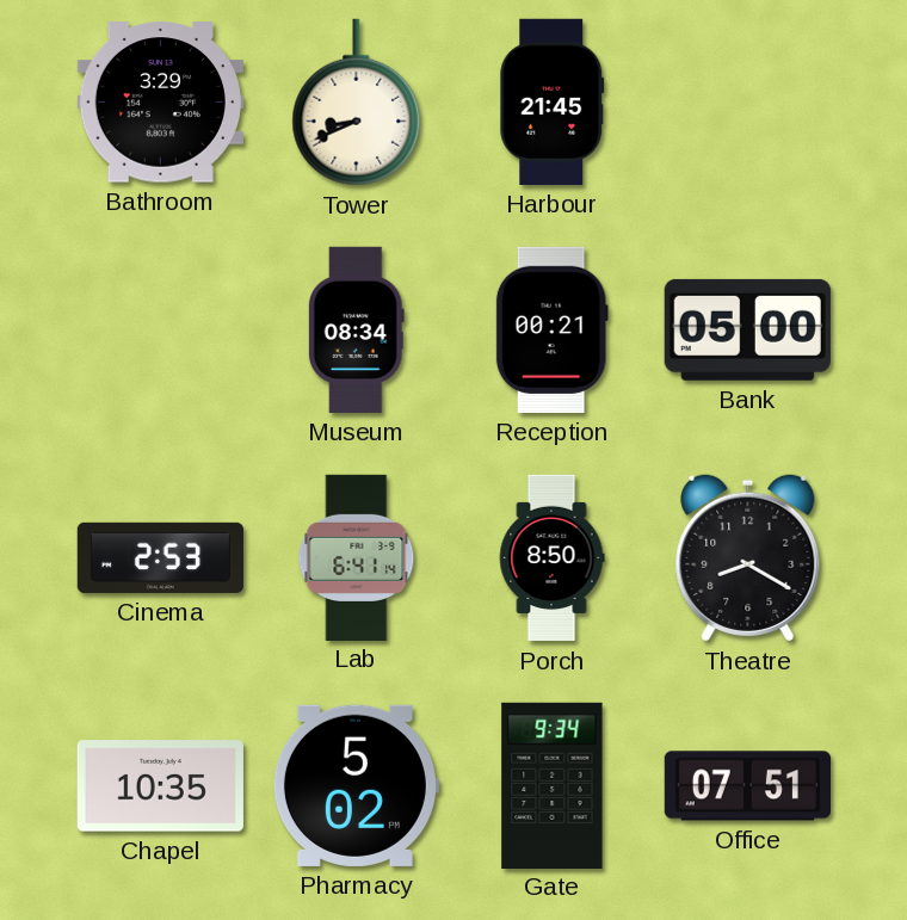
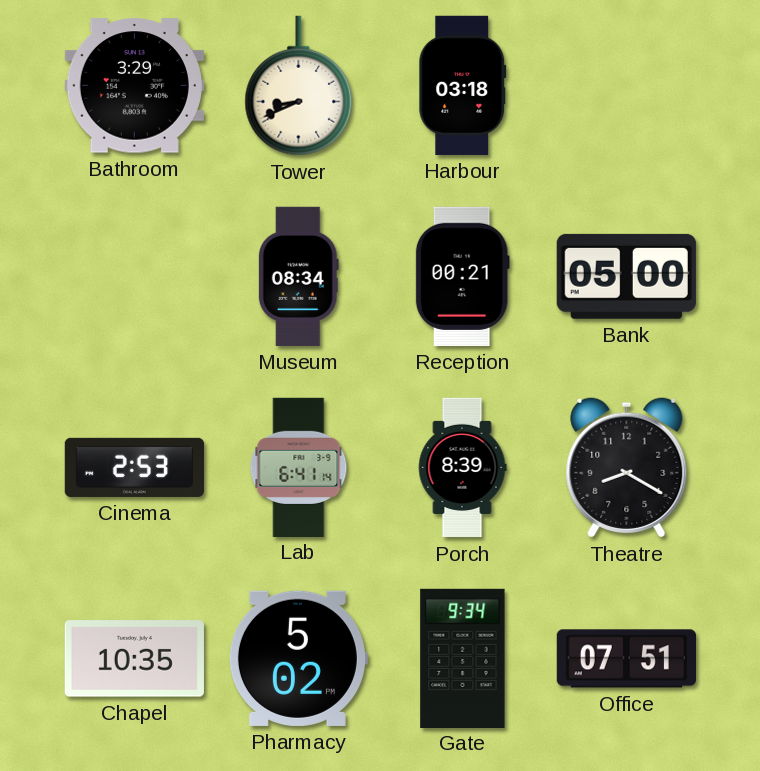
Harbour: 21:45 -> 03:18 (463, 85)
Porch: 8:50 -> 8:39 (462, 468)
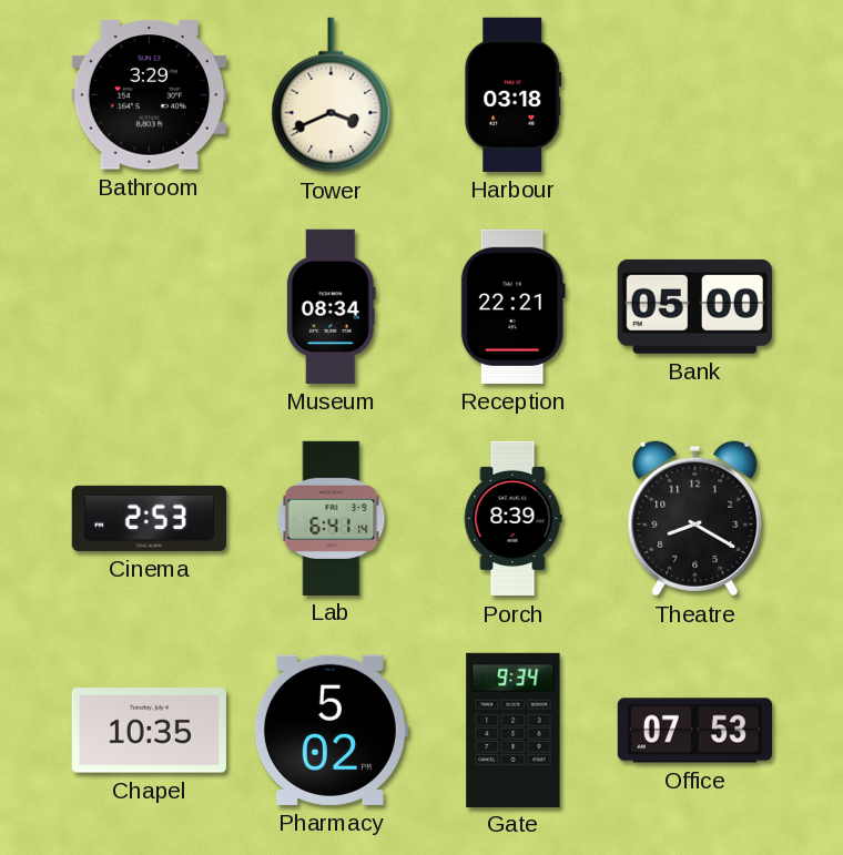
Tower: 8:41 -> 3:41 (332, 95)
Reception: 00:21 -> 22:21 (512, 306)
Office: 07:51 -> 07:53 (694, 731)
